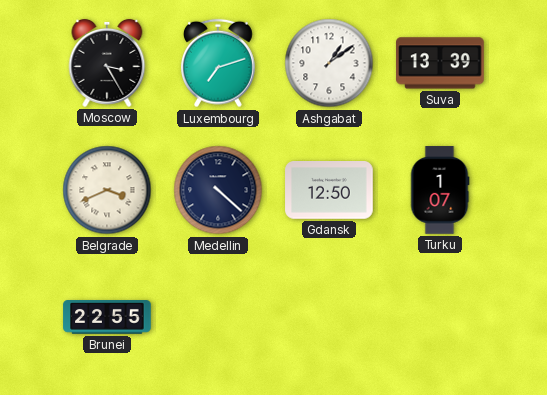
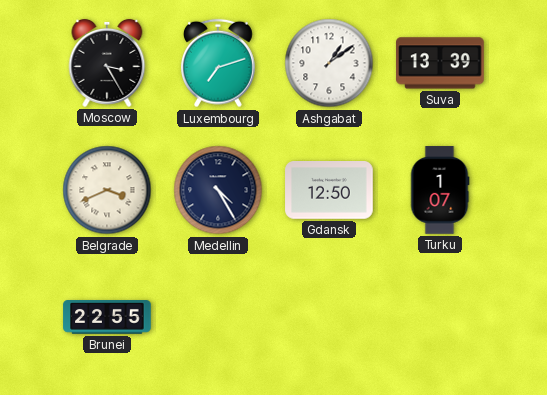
Medellin: 4:22 -> 4:25 (218, 190)
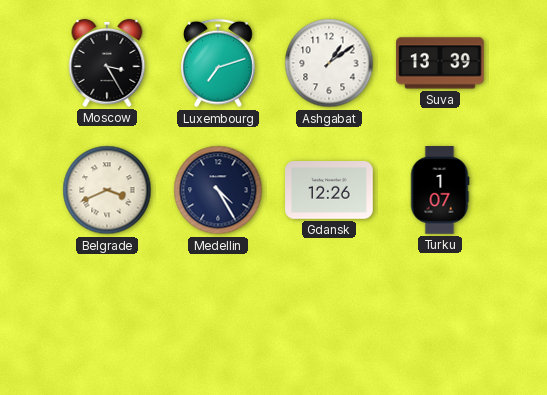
Gdansk: 12:50 -> 12:26 (329, 190)
Brunei: 22:55 -> none (107, 317)
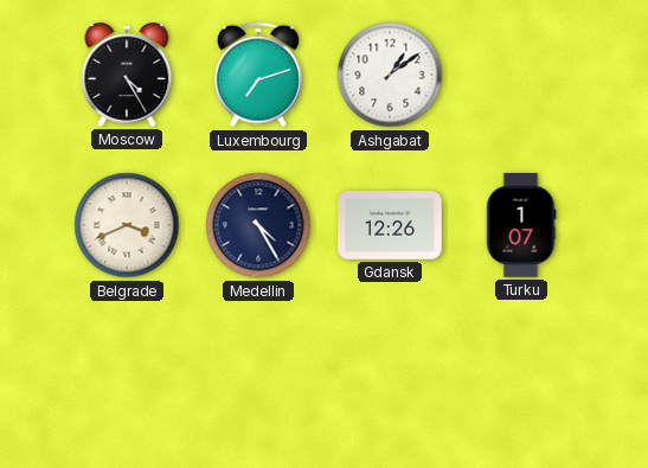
Moscow: 3:25 -> 4:25 (127, 75)
Suva: 13:39 -> none (440, 63)
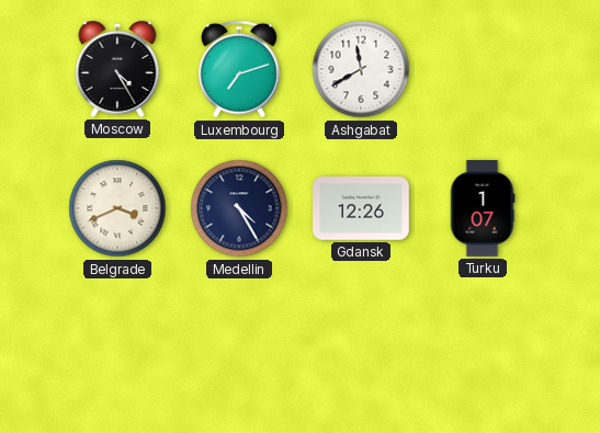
Ashgabat: 1:09 -> 11:40 (361, 69)
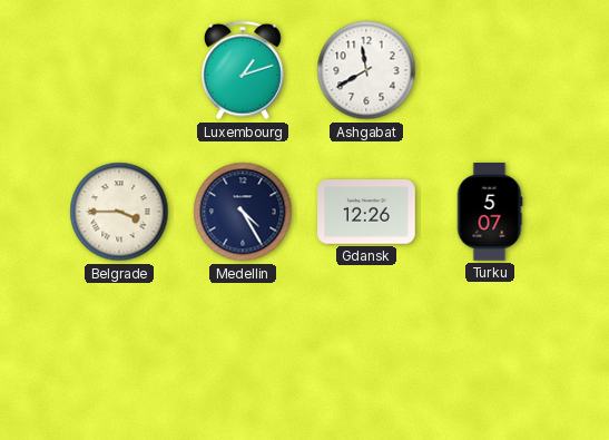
Moscow: 4:25 -> none (117, 69)
Luxembourg: 7:12 -> 1:12 (243, 70)
Belgrade: 3:41 -> 3:45 (119, 212)
Turku: 1:07 -> 5:07 (490, 212)
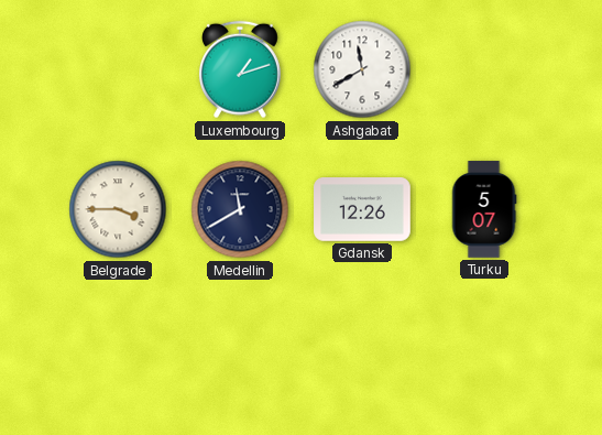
Medellin: 4:25 -> 11:40 (240, 209)
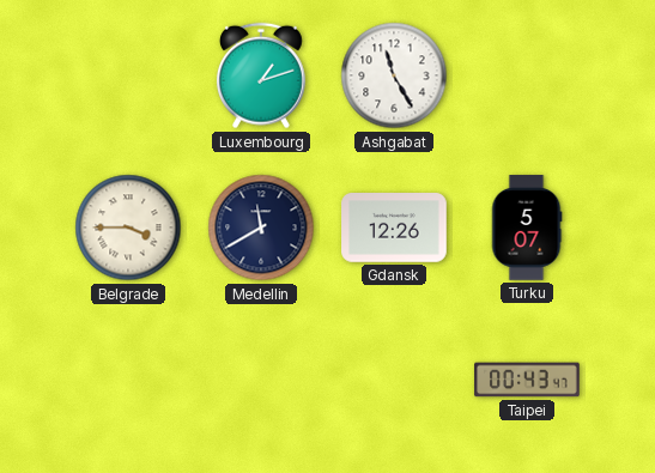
Ashgabat: 11:40 -> 11:25 (394, 75)
Taipei: none -> 00:43 (527, 380)
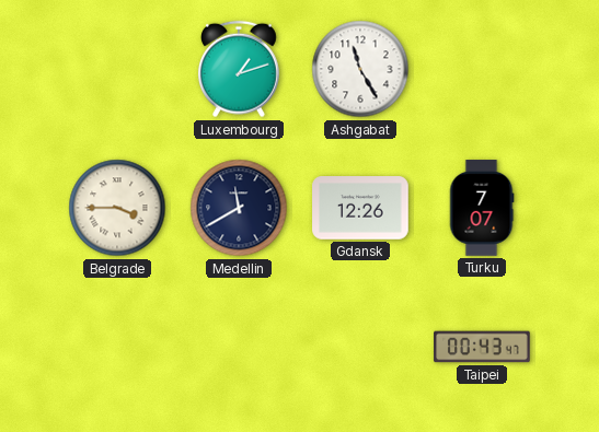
Turku: 5:07 -> 7:07 (482, 208)
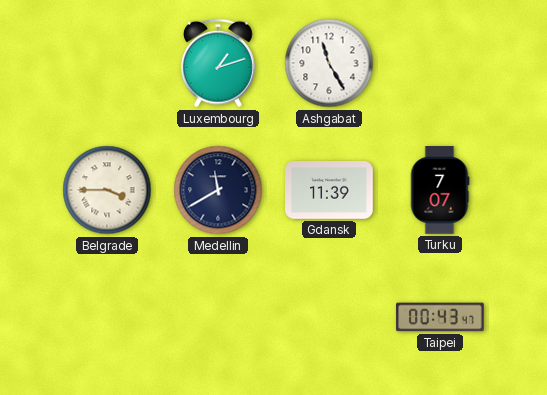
Gdansk: 12:26 -> 11:39 (329, 190)
